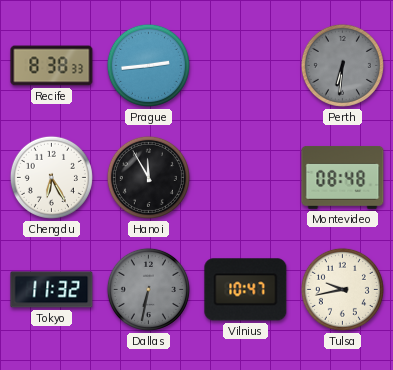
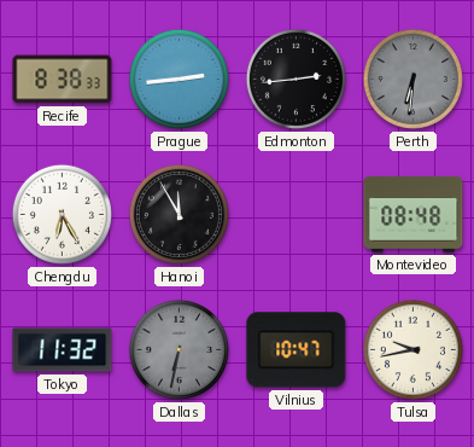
Edmonton: none -> 2:44 (295, 79)
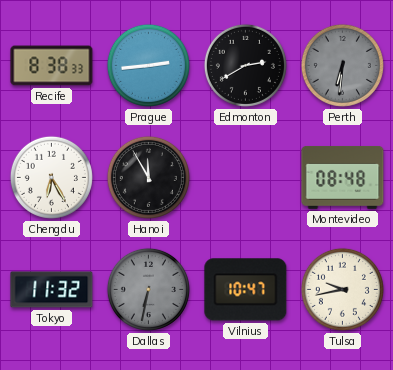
Edmonton: 2:44 -> 2:40 (245, 65)
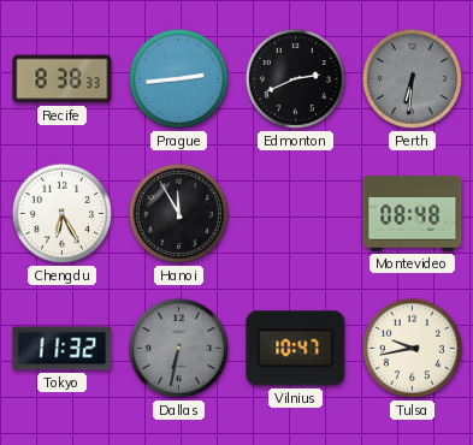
Edmonton: 2:40 -> 2:41 (295, 78)
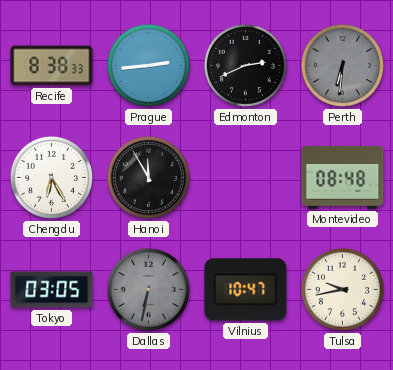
Tokyo: 11:32 -> 03:05 (52, 290)
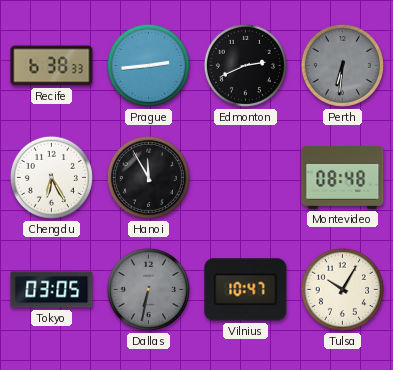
Recife: 8:38 -> 6:38 (52, 66)
Tulsa: 9:43 -> 10:05 (342, 289)
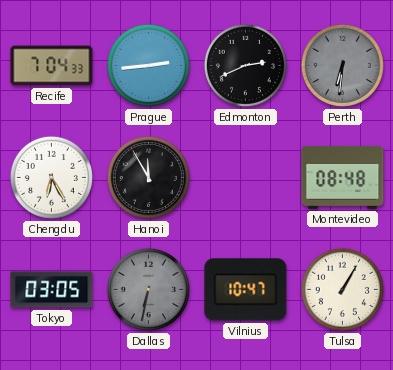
Recife: 6:38 -> 7:04 (52, 66)
Tulsa: 10:05 -> 1:05 (342, 289)
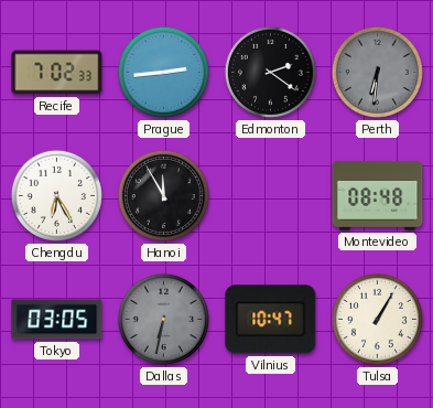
Recife: 7:04 -> 7:02 (57, 73)
Edmonton: 2:41 -> 2:21 (270, 72)
